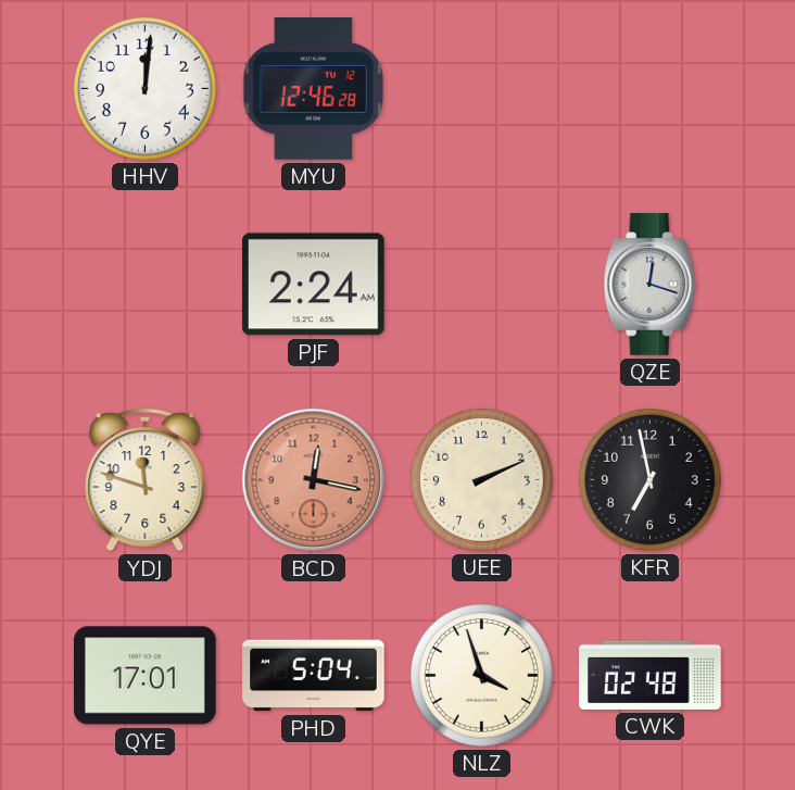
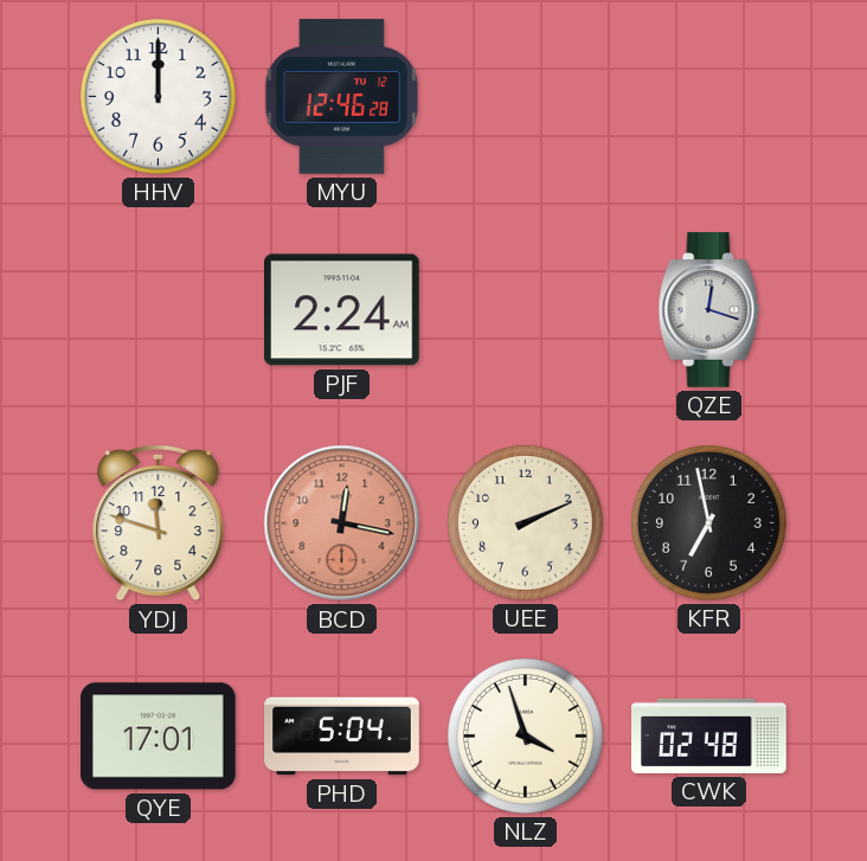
HHV: 12:01 -> 12:00 (158, 96)
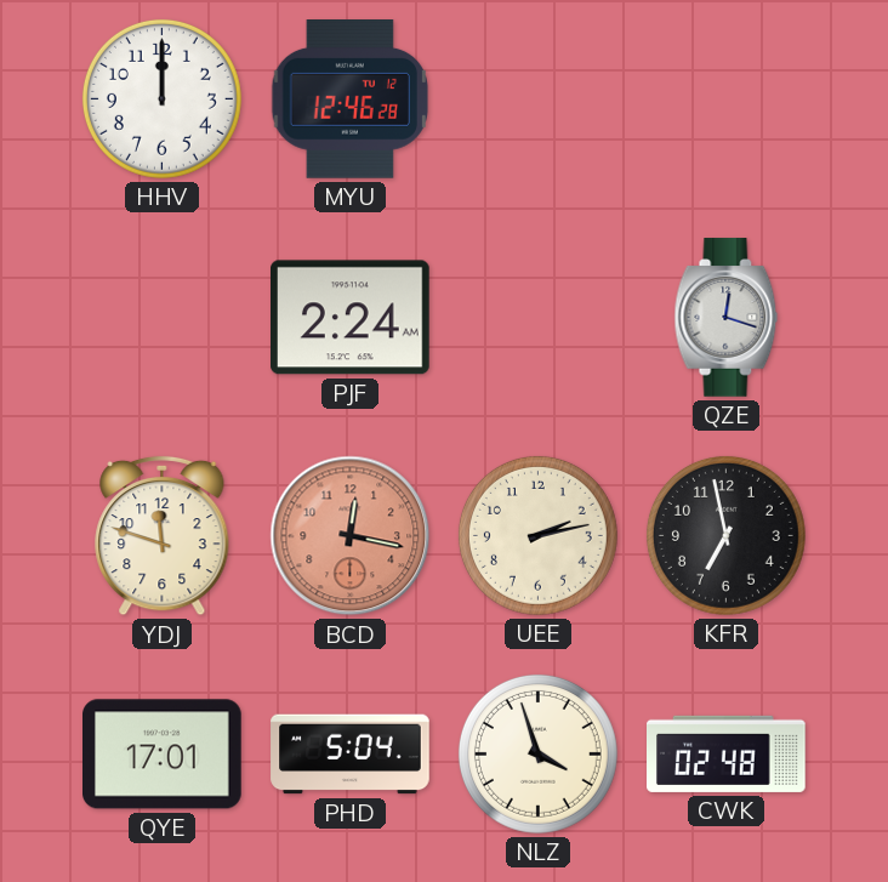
UEE: 2:11 -> 2:13 (537, 535)
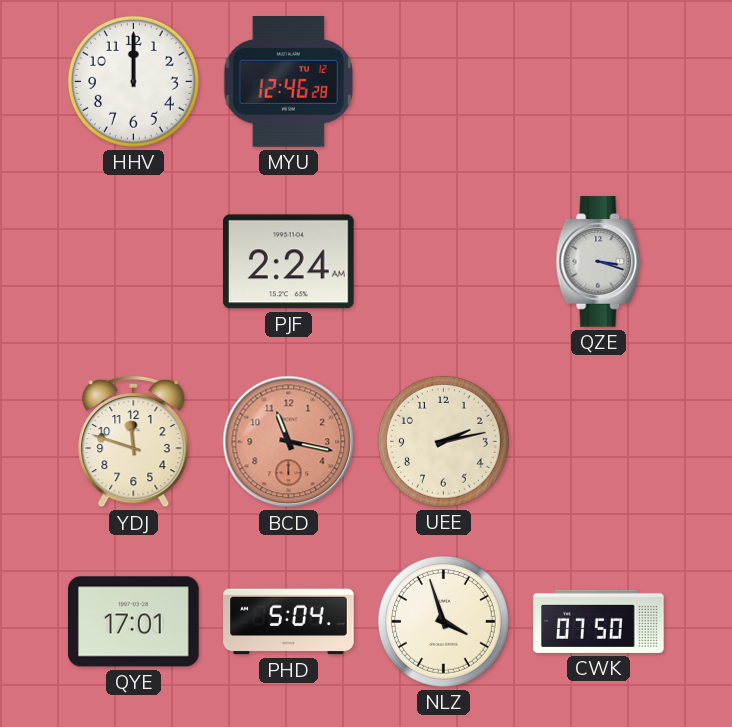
QZE: 12:18 -> 3:18 (599, 262)
BCD: 12:17 -> 11:17 (289, 442)
KFR: 6:58 -> none (725, 535)
CWK: 02:48 -> 07:50 (599, 621)
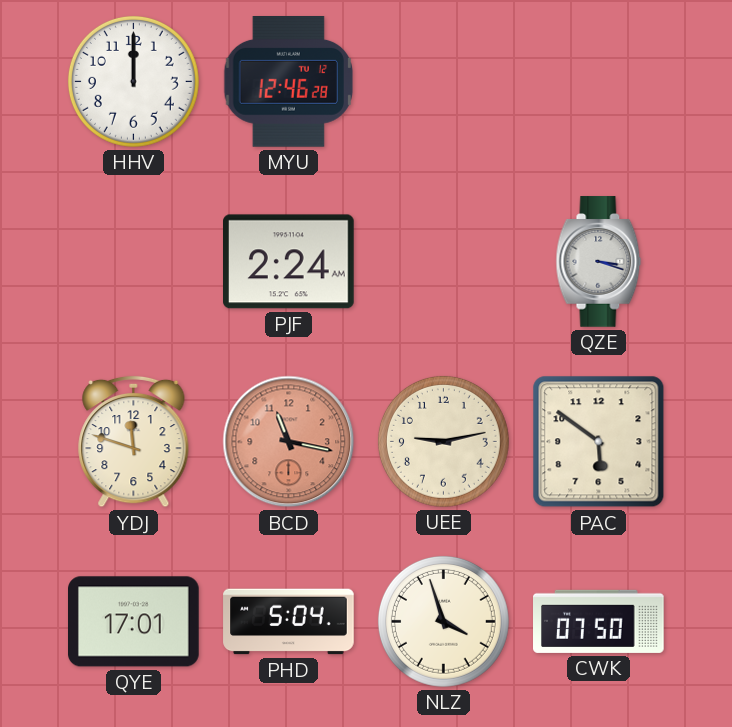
UEE: 2:13 -> 9:13 (443, 441)
PAC: none -> 5:51 (599, 442)
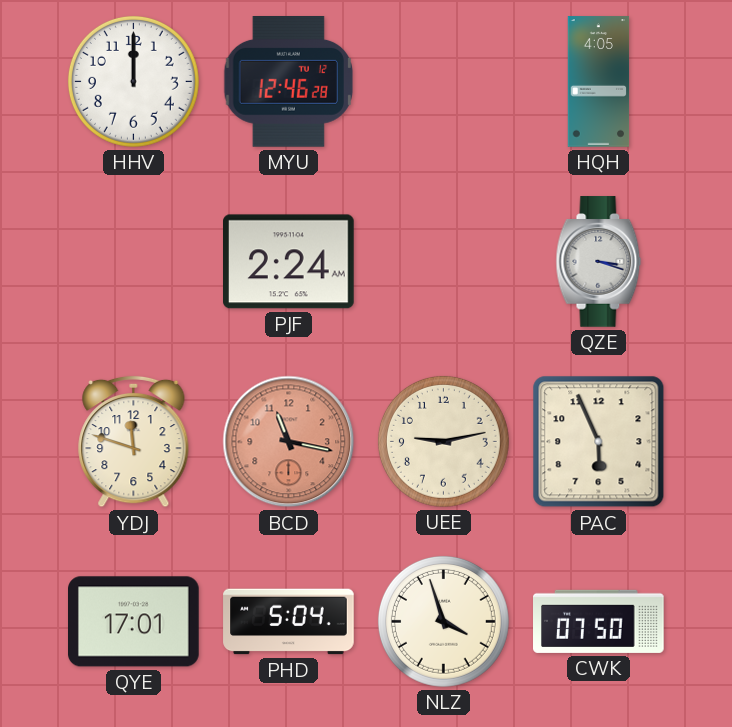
HQH: none -> 4:05 (599, 82)
PAC: 5:51 -> 5:56 (599, 442)
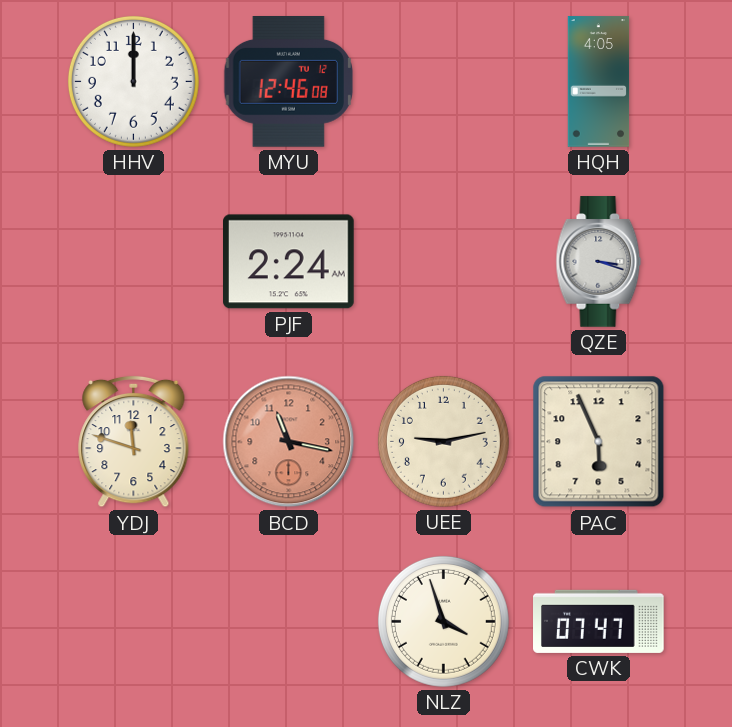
MYU: 12:46:28 -> 12:46:08 (288, 82)
QYE: 17:01 -> none (134, 622)
PHD: 5:04 -> none (289, 622)
CWK: 07:50 -> 07:47 (599, 621)
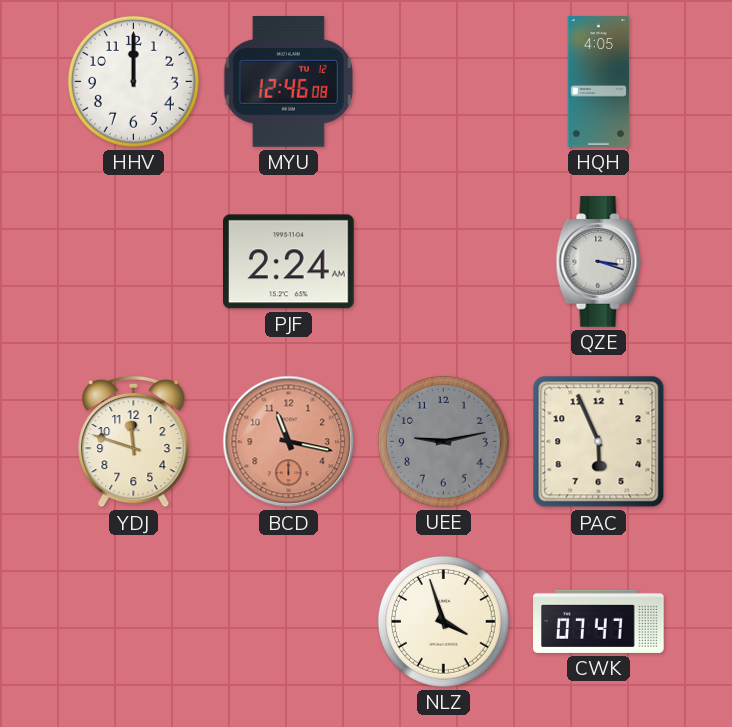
UEE dial: cream -> grey (443, 441)
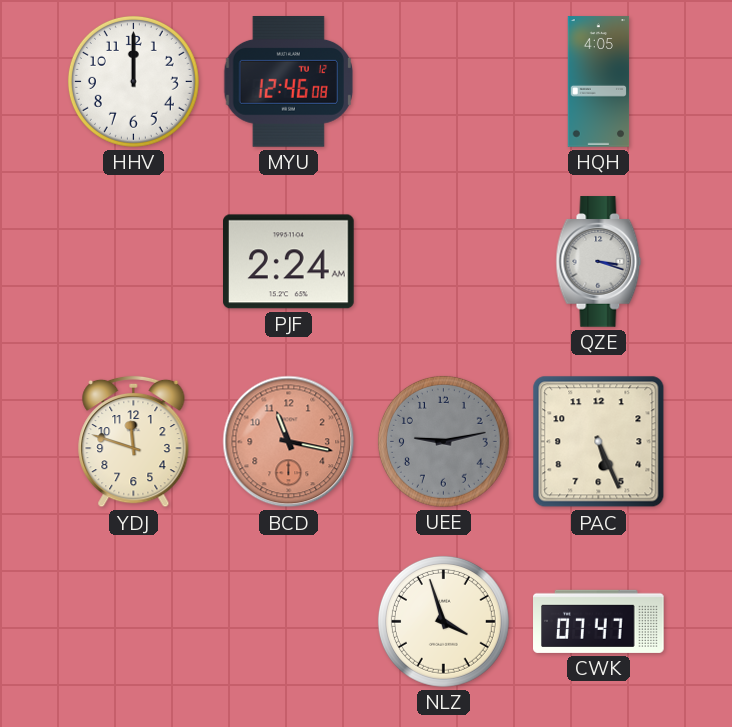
PAC: 5:56 -> 5:26 (599, 442)
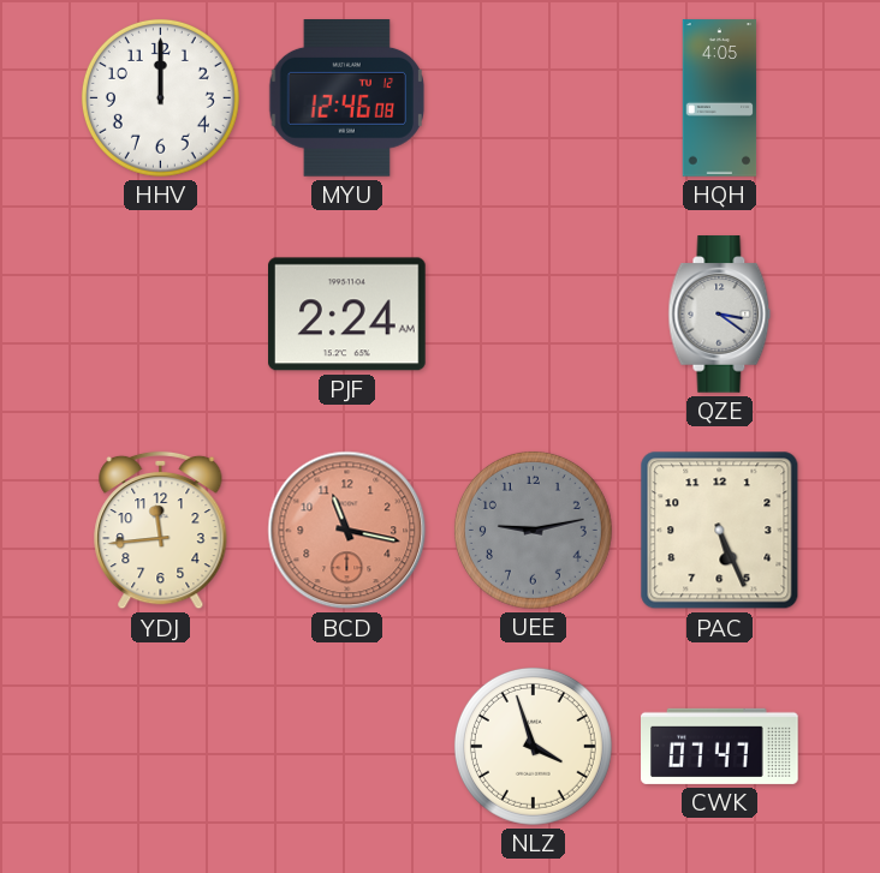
QZE: 3:18 -> 3:21 (720, 315)
YDJ: 11:48 -> 11:44 (161, 531)
